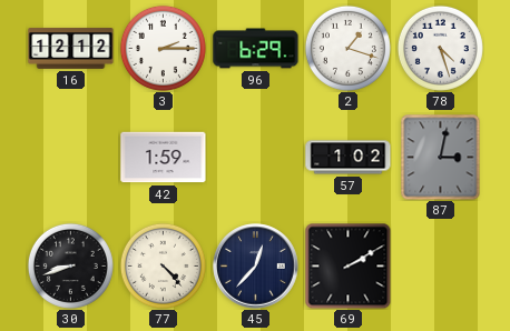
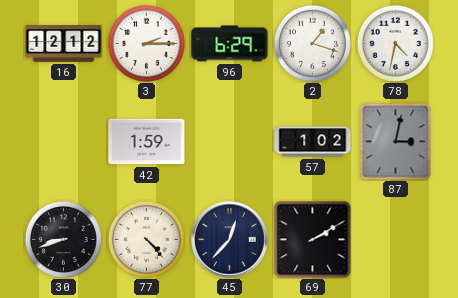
78: 4:27 -> 4:32 (395, 43)
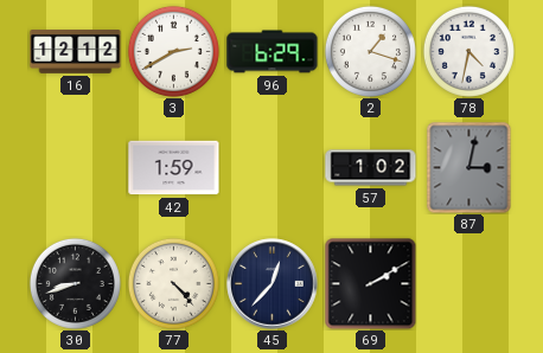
3: 2:15 -> 2:40 (173, 51)
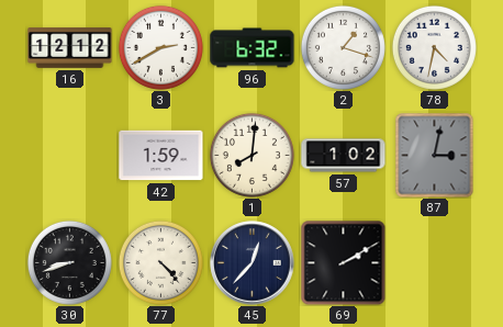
96: 6:29 -> 6:32 (253, 48)
1: none -> 8:01 (251, 155)
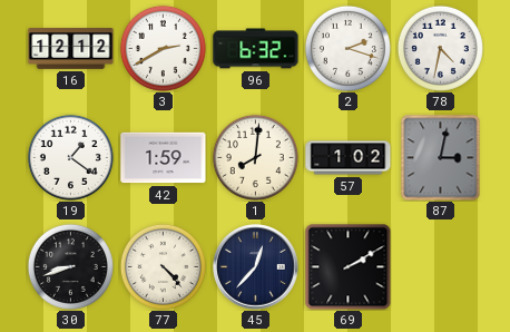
2: 1:18 -> 2:18 (347, 48)
19: none -> 1:21 (70, 157)
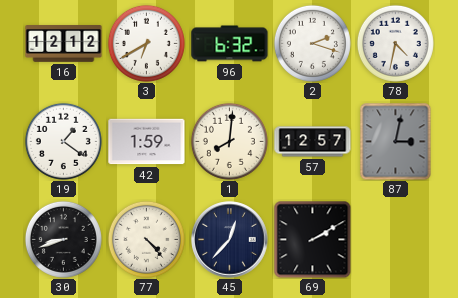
3: 2:40 -> 6:40 (146, 43)
57: 1:02 -> 12:57 (313, 142)
